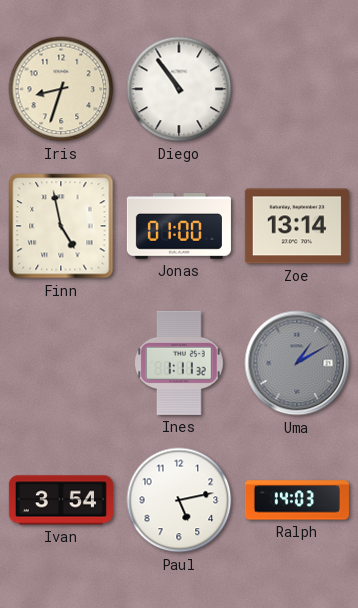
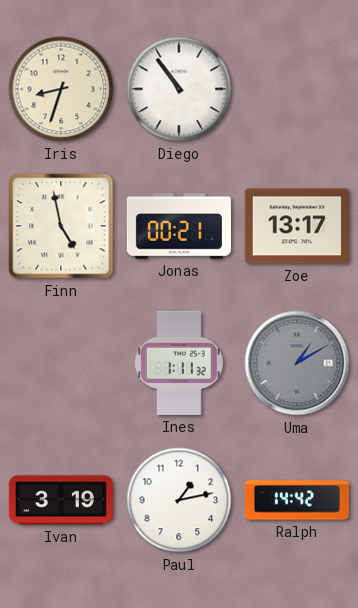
Jonas: 01:00 -> 00:21 (179, 226)
Zoe: 13:14 -> 13:17 (297, 226)
Ivan: 3:54 -> 3:19 (61, 500)
Paul: 5:13 -> 1:13 (179, 500)
Ralph: 14:03 -> 14:42 (297, 500)
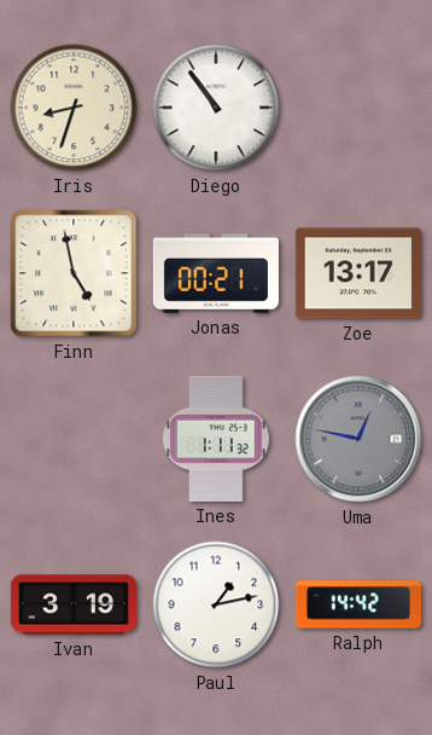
Uma: 1:10 -> 12:47 (358, 439)
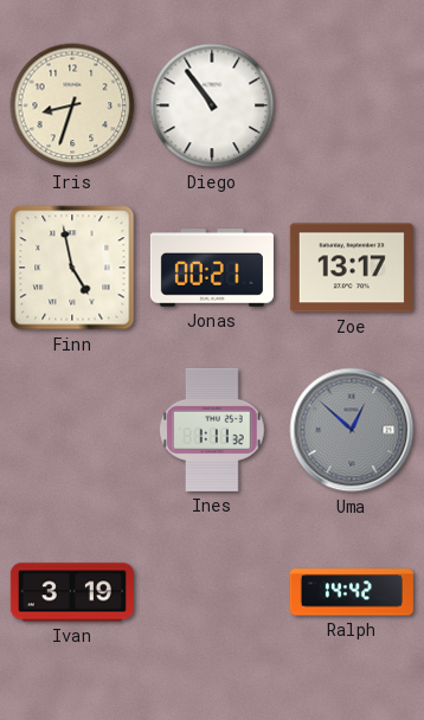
Uma: 12:47 -> 12:52 (352, 430)
Paul: 1:13 -> none (216, 604)
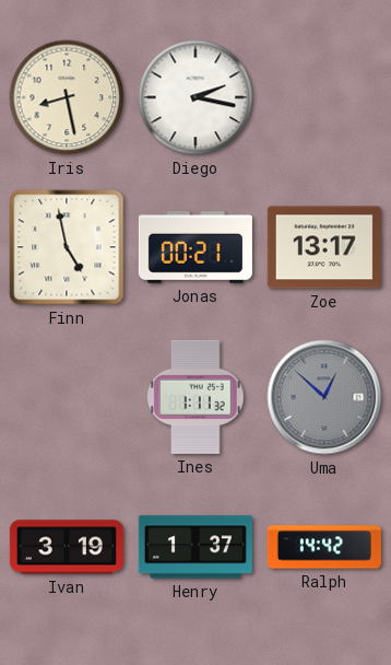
Iris: 8:33 -> 8:28 (67, 97)
Diego: 10:54 -> 2:17 (195, 97)
Henry: none -> 1:37 (195, 547)
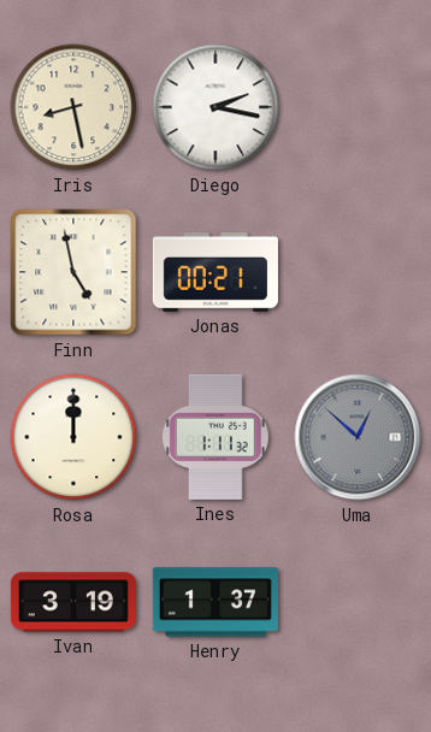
Zoe: 13:17 -> none (324, 247)
Rosa: none -> 12:00 (73, 437)
Ralph: 14:42 -> none (324, 547)
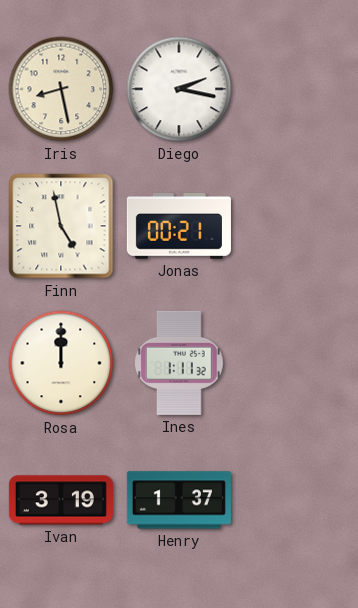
Uma: 12:52 -> none (358, 437)
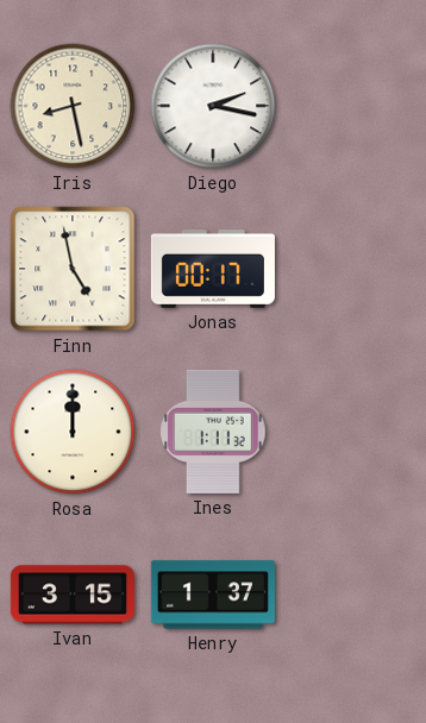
Jonas: 00:21 -> 00:17 (213, 269)
Ivan: 3:19 -> 3:15 (73, 595)
